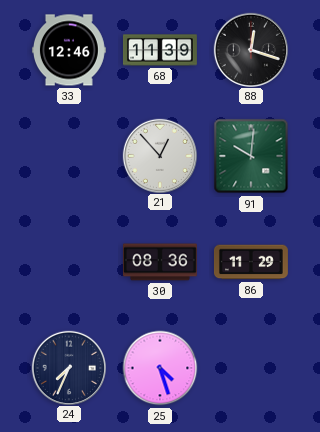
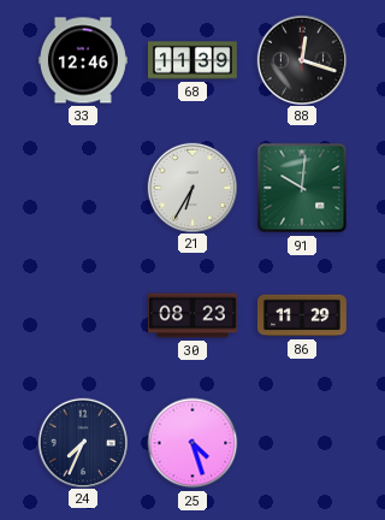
21: 12:53 -> 6:35 (191, 187)
30: 08:36 -> 08:23 (192, 315)
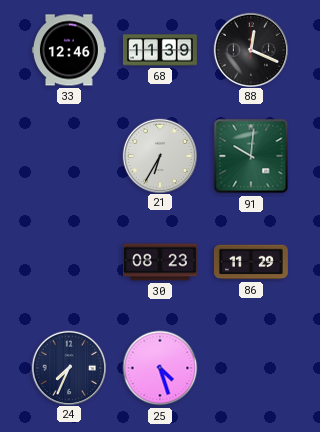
88: 12:18 -> 12:19 (250, 49)
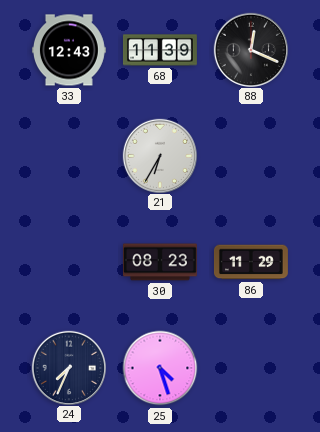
33: 12:46 -> 12:43 (69, 50)
91: 10:01 -> none (251, 156)
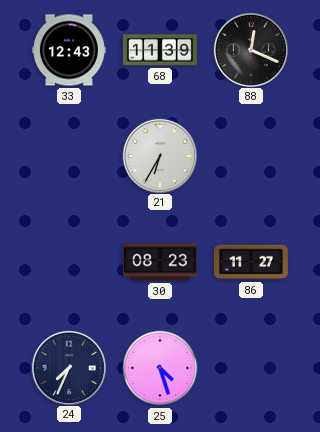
86: 11:29 -> 11:27 (251, 262)
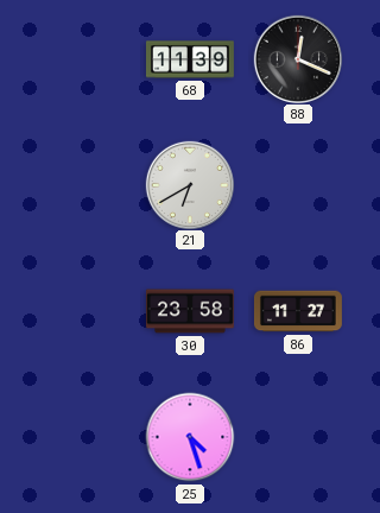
33: 12:43 -> none (69, 50)
21: 6:35 -> 6:40 (189, 184)
30: 08:23 -> 23:58 (190, 311)
24: 7:34 -> none (68, 367)
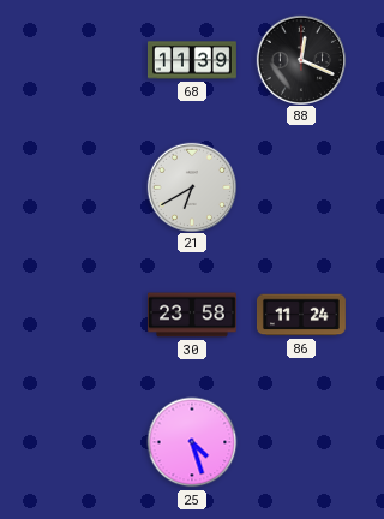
86: 11:27 -> 11:24 (301, 315)
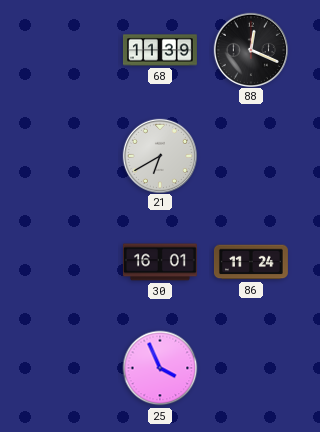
30: 23:58 -> 16:01 (160, 262)
25: 4:27 -> 3:56 (160, 368)
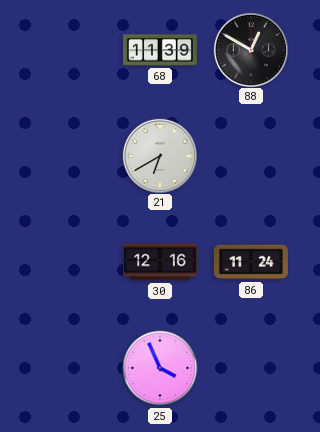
88: 12:19 -> 12:50 (250, 49)
30: 16:01 -> 12:16 (160, 262)
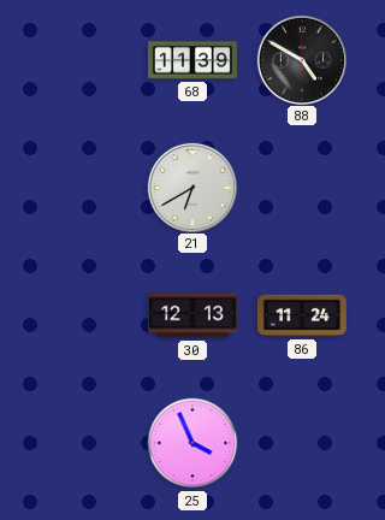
88: 12:50 -> 4:50 (301, 59)
30: 12:16 -> 12:13 (192, 315)
